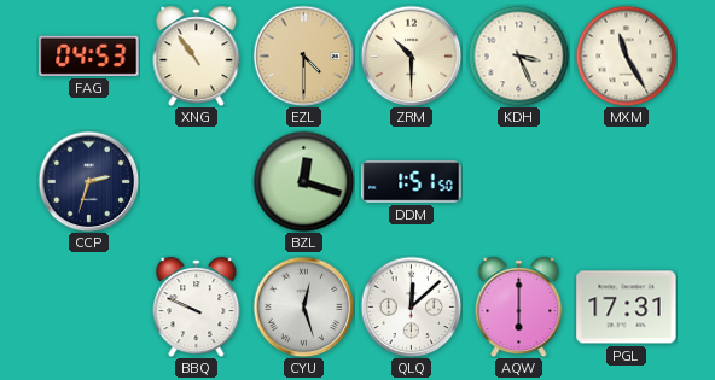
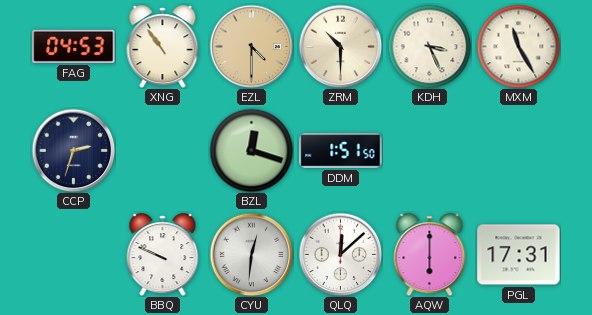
CYU: 12:27 -> 12:31 (251, 254)
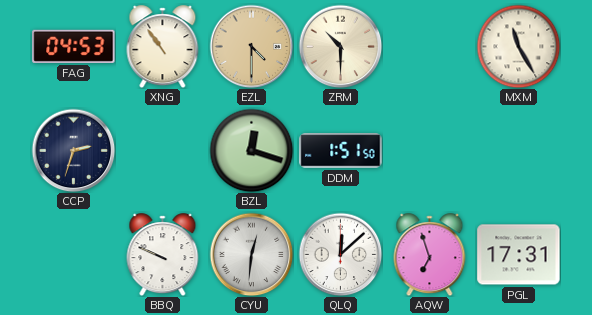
KDH: 3:26 -> none (429, 46)
AQW: 6:00 -> 6:57 (430, 255)
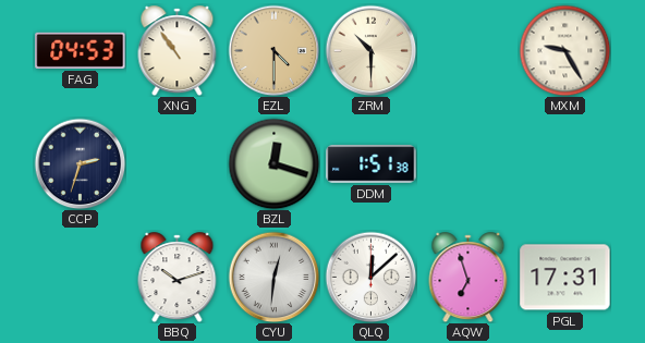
MXM: 11:25 -> 9:25 (564, 50)
DDM: 1:51:50 -> 1:51:38 (372, 164)
BBQ: 9:49 -> 10:12 (178, 278)
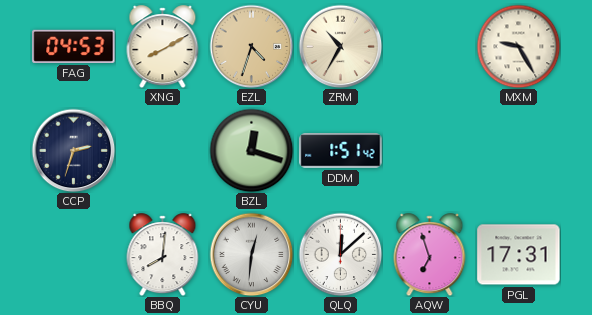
XNG: 10:54 -> 8:10 (163, 47)
EZL: 4:30 -> 4:33 (251, 46)
ZRM: 10:30 -> 10:35 (340, 46)
DDM: 1:51:38 -> 1:51:42 (341, 151)
BBQ: 10:12 -> 8:01 (163, 255)
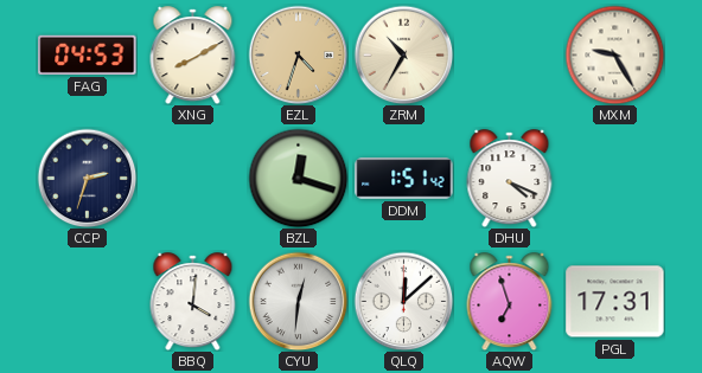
DHU: none -> 4:19 (510, 179)
BBQ: 8:01 -> 4:01 (193, 302)
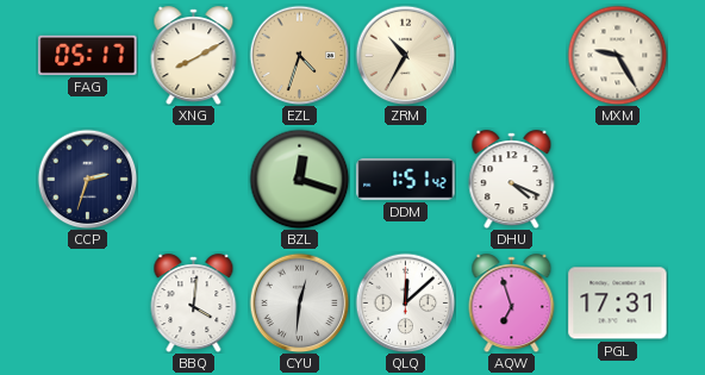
FAG: 04:53 -> 05:17 (88, 55)
